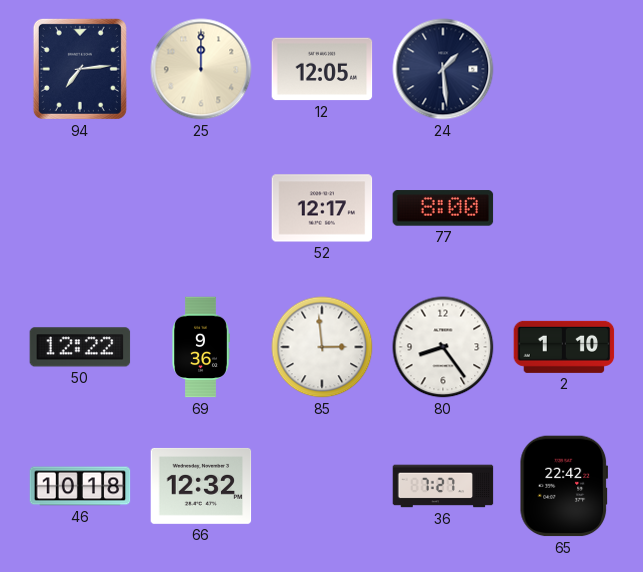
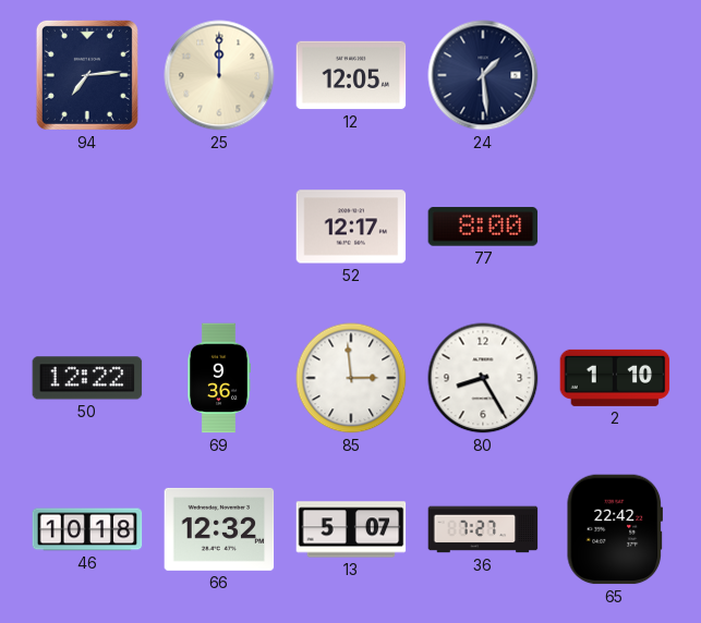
80: 8:24 -> 8:25 (483, 378)
13: none -> 5:07 (351, 529)
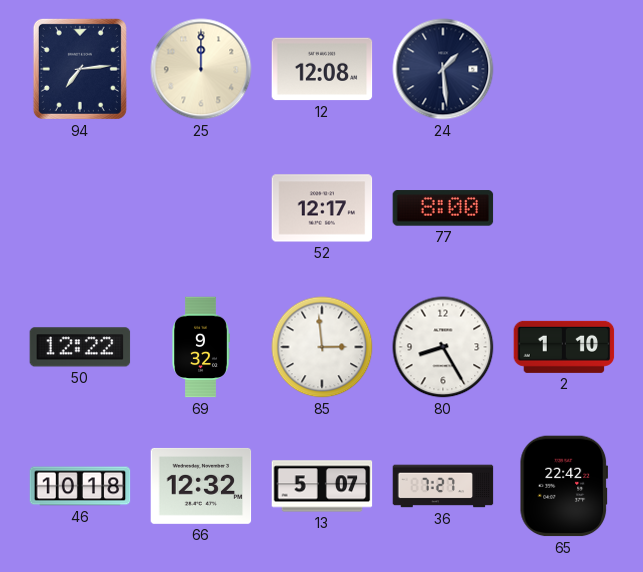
12: 12:05 -> 12:08 (322, 69)
69: 9:36 -> 9:32 (201, 347)
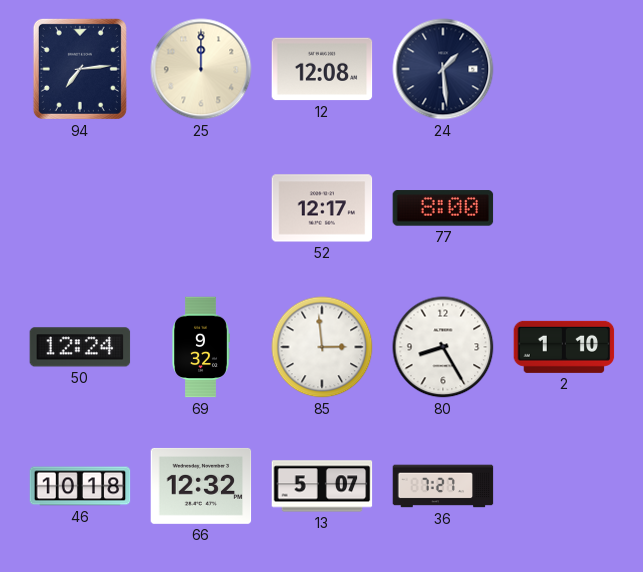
50: 12:22 -> 12:24 (80, 347)
65: 22:42 -> none (563, 486)
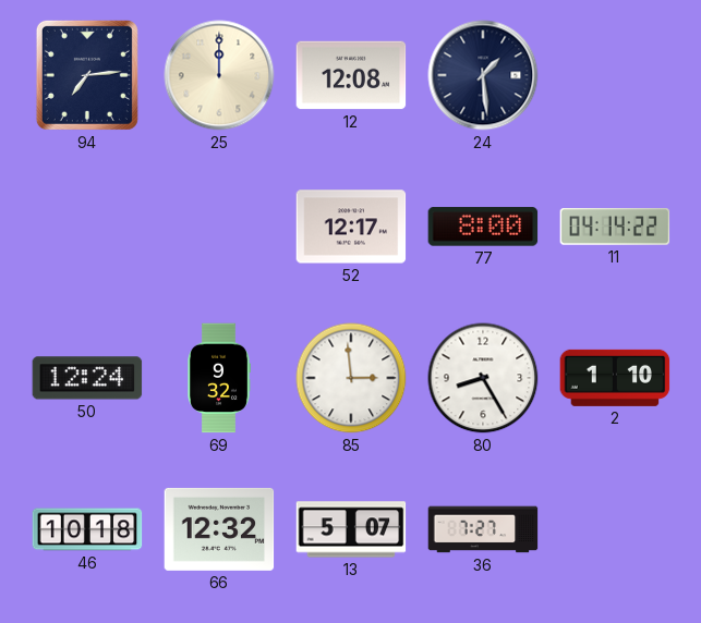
11: none -> 04:14 (615, 227)
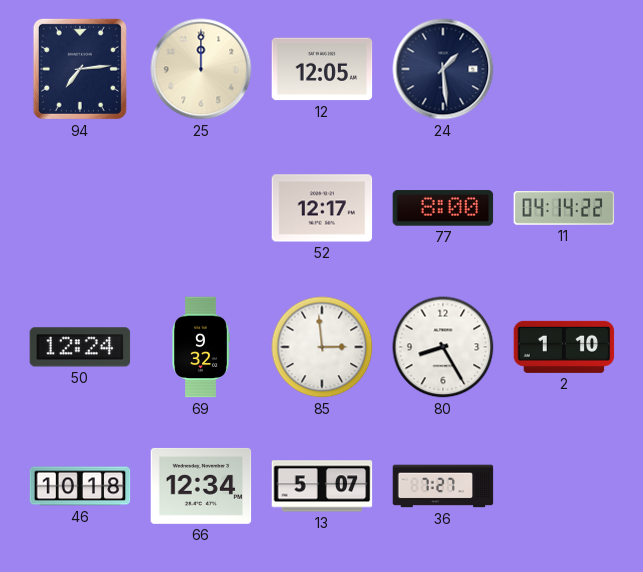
12: 12:08 -> 12:05 (322, 69)
66: 12:32 -> 12:34 (201, 486)
